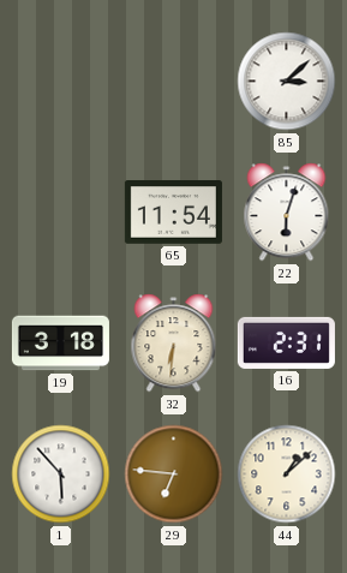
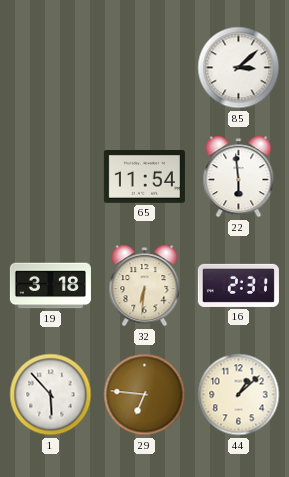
22: 6:03 -> 5:59 (239, 177)
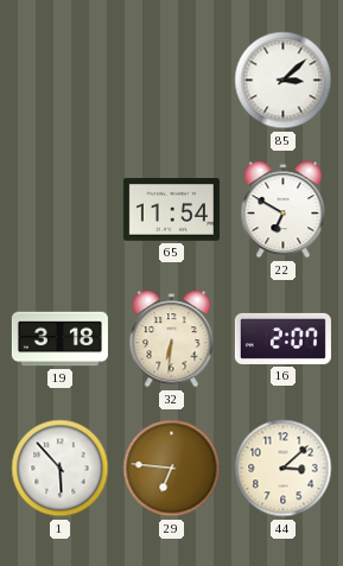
22: 5:59 -> 6:50 (284, 210)
16: 2:31 -> 2:07 (282, 338)
44: 1:08 -> 3:08 (284, 469)
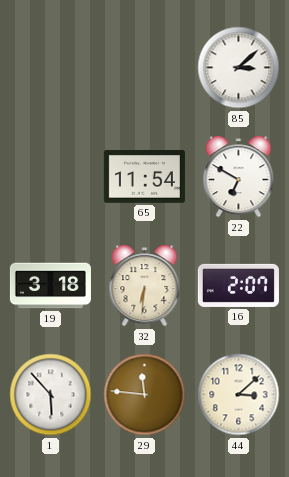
29: 6:46 -> 11:46 (145, 395)
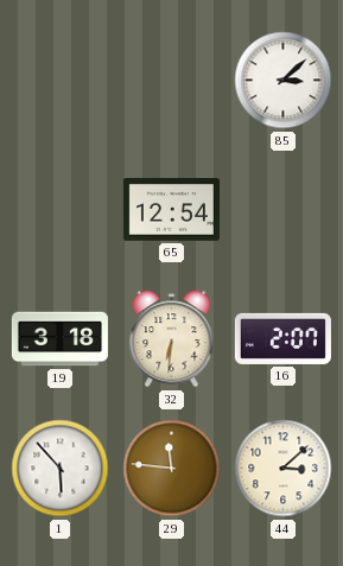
65: 11:54 -> 12:54 (171, 210)
22: 6:50 -> none (239, 177)
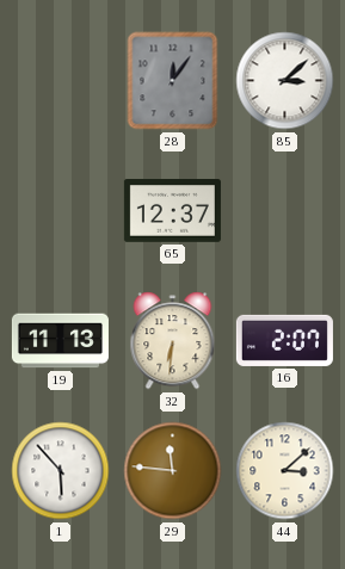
28: none -> 12:06 (173, 81)
65: 12:54 -> 12:37 (172, 211)
19: 3:18 -> 11:13 (60, 341)
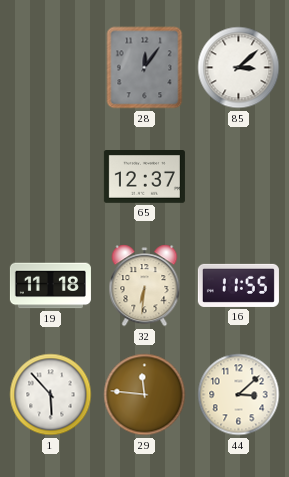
19: 11:13 -> 11:18 (50, 286)
16: 2:07 -> 11:55 (238, 285)
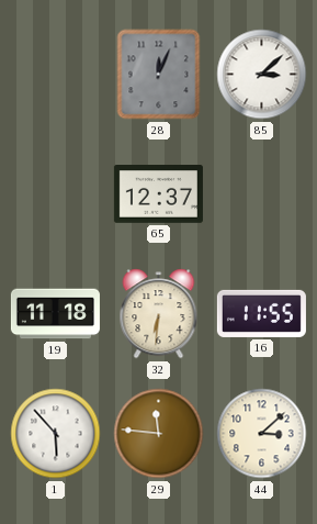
28: 12:06 -> 12:04 (159, 75)
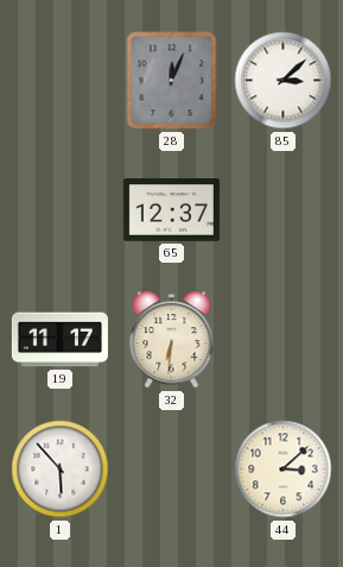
19: 11:18 -> 11:17 (59, 340)
16: 11:55 -> none (261, 313)
29: 11:46 -> none (159, 434)
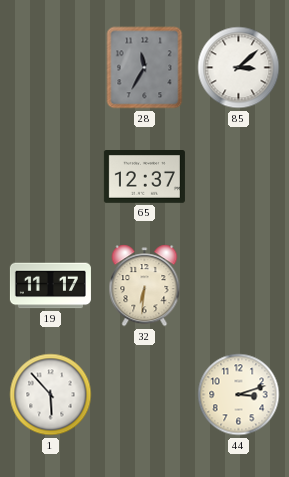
28: 12:04 -> 11:35 (145, 68)
44: 3:08 -> 3:12 (239, 395)
